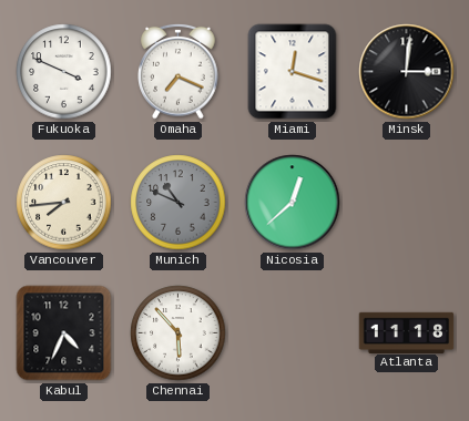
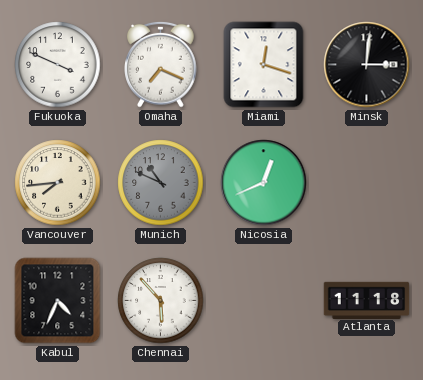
Nicosia: 12:38 -> 12:41 (264, 183)
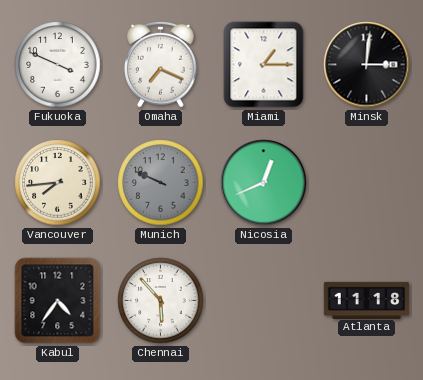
Miami: 12:18 -> 1:15 (264, 65)
Munich: 10:49 -> 9:49 (161, 183)
Kabul: 4:34 -> 4:36 (58, 301)
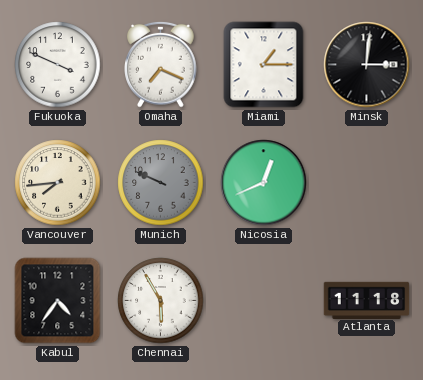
Chennai: 5:53 -> 5:55 (161, 301)
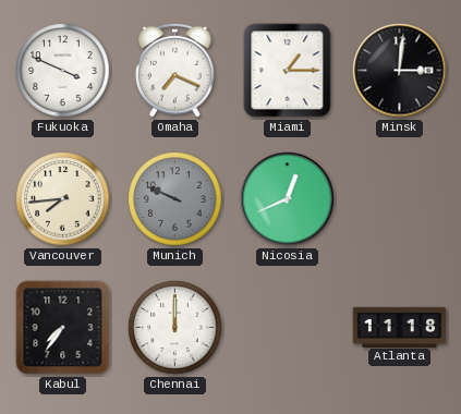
Kabul: 4:36 -> 7:36 (63, 328)
Chennai: 5:55 -> 12:00 (175, 328)
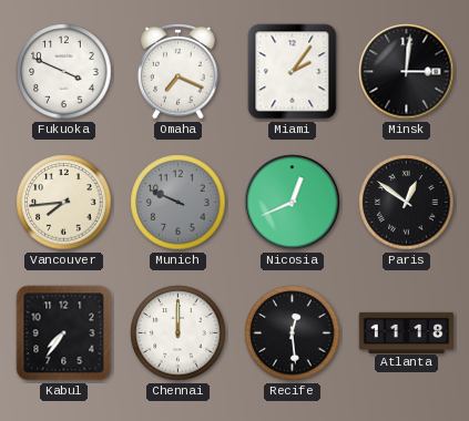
Miami: 1:15 -> 2:06 (293, 72)
Paris: none -> 12:51 (407, 203)
Recife: none -> 12:29 (293, 333)
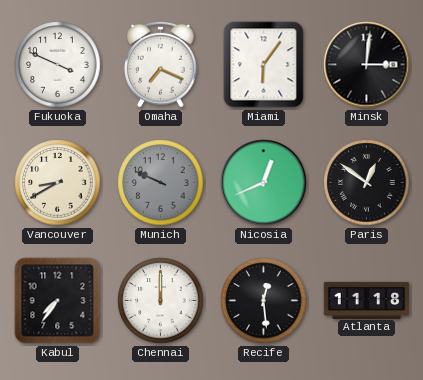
Miami: 2:06 -> 6:06 (264, 65)
Vancouver: 7:44 -> 8:40 (58, 183)
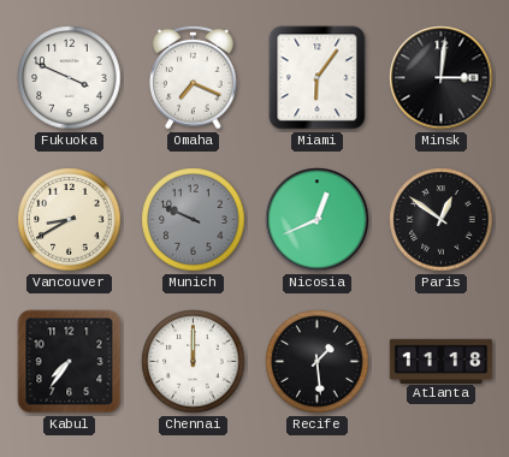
Recife: 12:29 -> 1:29 (318, 362)
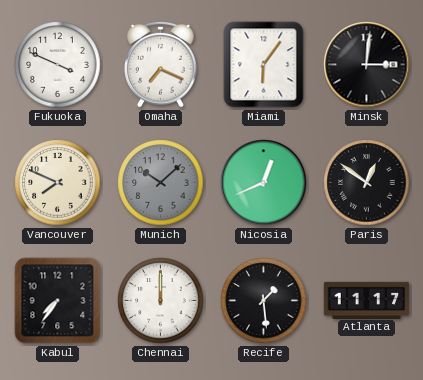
Vancouver: 8:40 -> 7:49 (58, 183)
Munich: 9:49 -> 10:08 (161, 183)
Atlanta: 11:18 -> 11:17 (367, 300)
